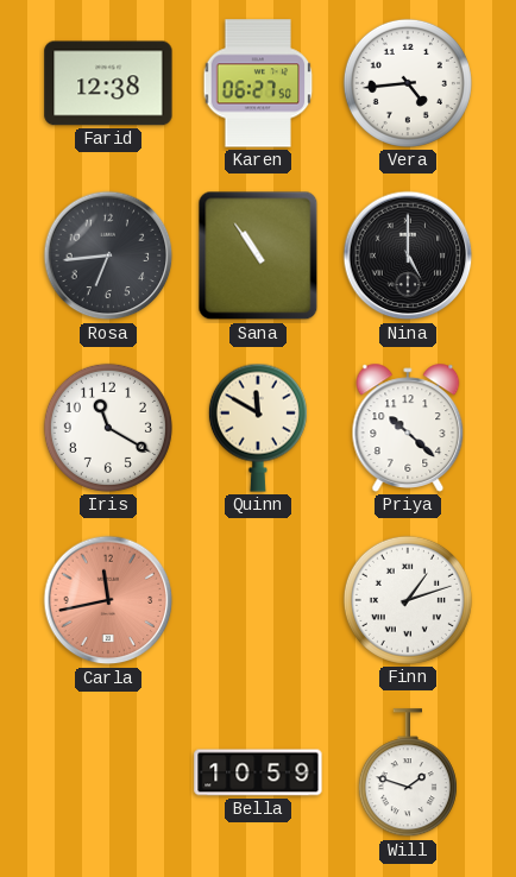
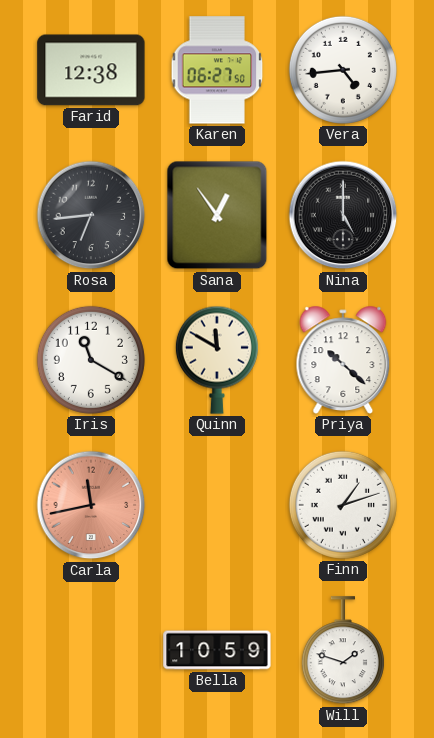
Sana: 10:54 -> 12:54 (217, 215)
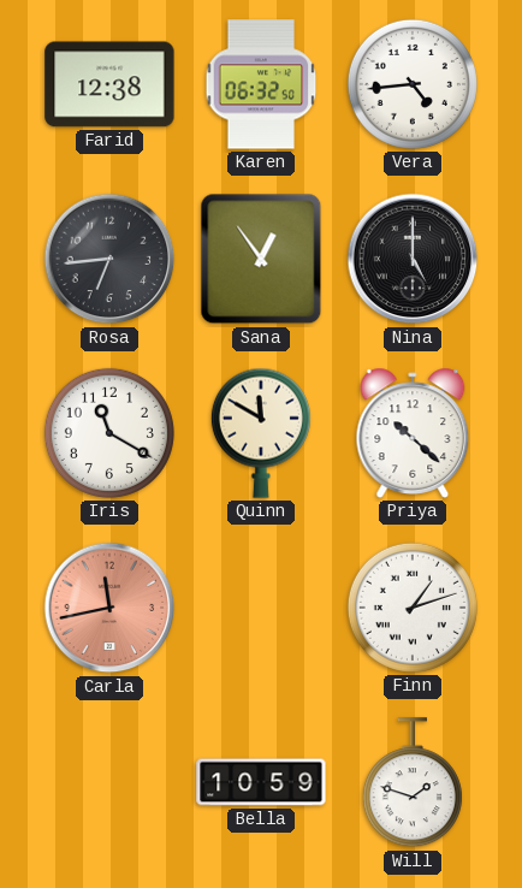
Karen: 06:27 -> 06:32 (261, 84)
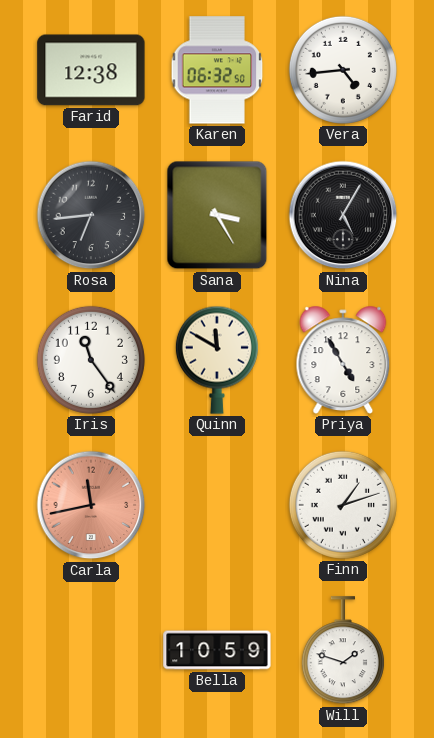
Sana: 12:54 -> 3:25 (217, 215)
Nina: 5:00 -> 5:05 (343, 215)
Iris: 11:20 -> 11:24 (91, 360)
Priya: 10:22 -> 4:55 (343, 360)
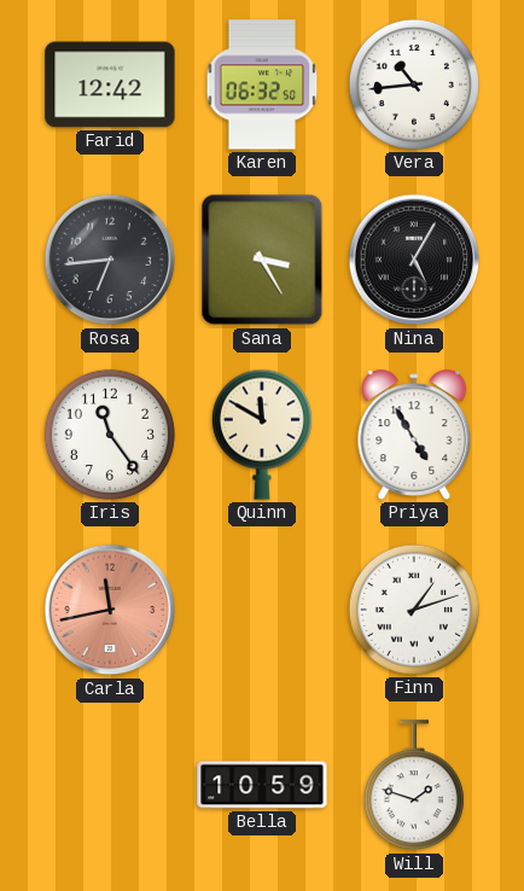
Farid: 12:38 -> 12:42 (110, 85)
Vera: 4:44 -> 10:44 (414, 85)
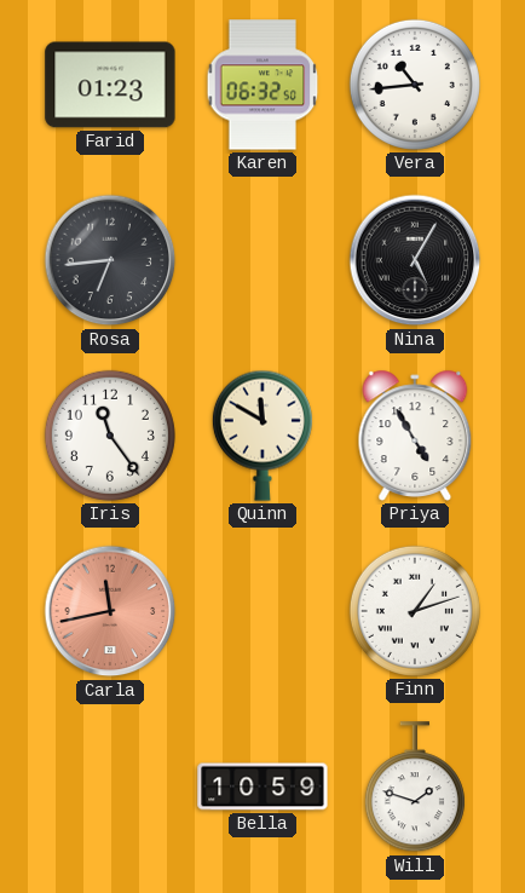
Farid: 12:42 -> 01:23 (110, 85)
Sana: 3:25 -> none (262, 260)
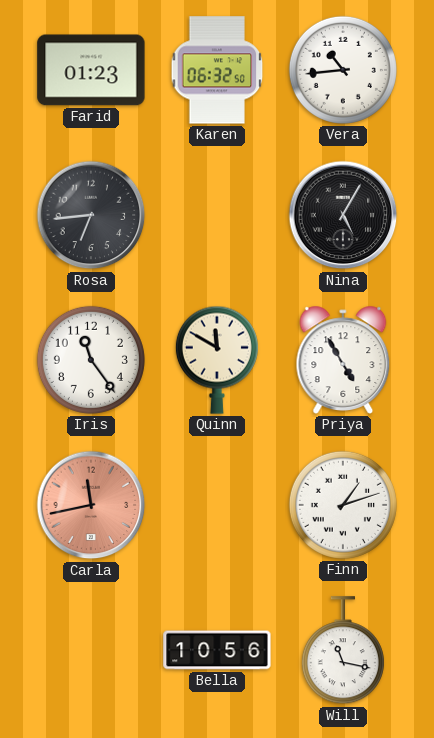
Bella: 10:59 -> 10:56 (217, 650)
Will: 1:48 -> 11:17 (343, 651)
